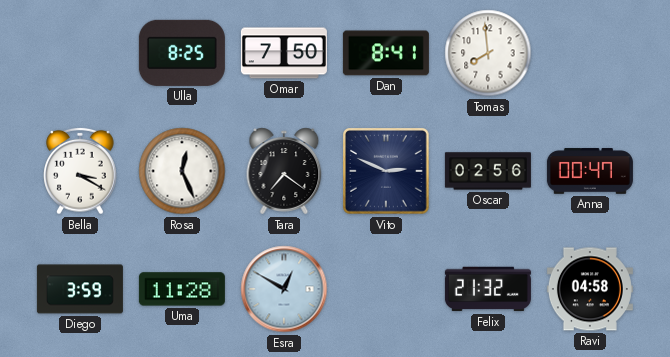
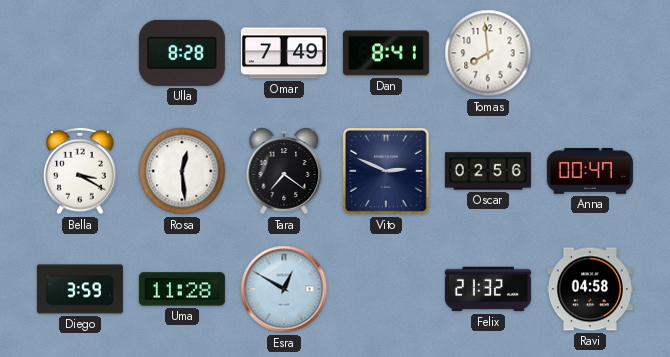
Ulla: 8:25 -> 8:28 (182, 53)
Omar: 7:50 -> 7:49 (284, 53)
Rosa: 12:26 -> 12:29 (182, 171)
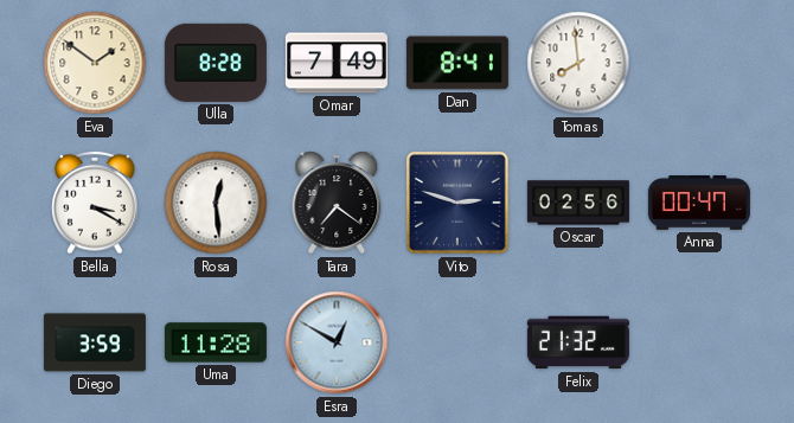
Eva: none -> 1:51 (95, 63)
Vito: 2:49 -> 2:48 (459, 204)
Ravi: 04:58 -> none (590, 289)
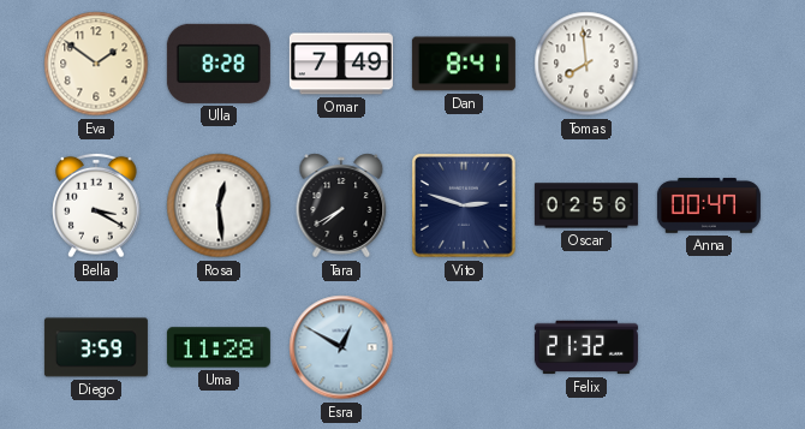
Tara: 7:21 -> 7:40 (341, 205)
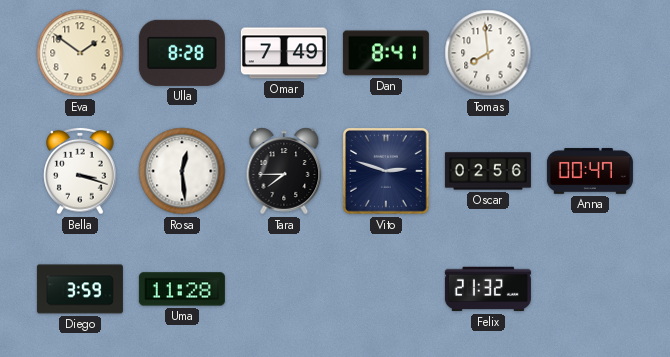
Bella: 3:20 -> 3:18 (80, 171)
Tara: 7:40 -> 7:45 (284, 171)
Esra: 12:50 -> none (341, 347)
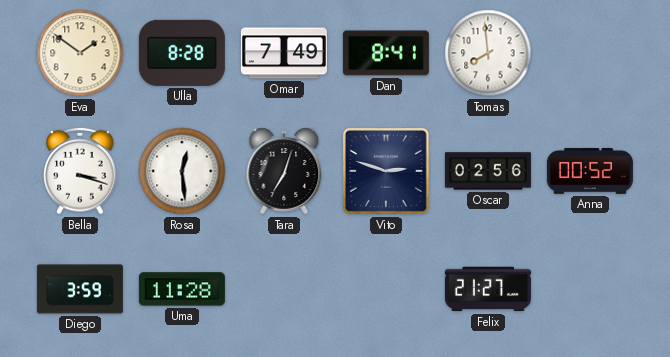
Tara: 7:45 -> 7:03 (284, 171)
Anna: 00:47 -> 00:52 (590, 171)
Felix: 21:32 -> 21:27 (488, 289)
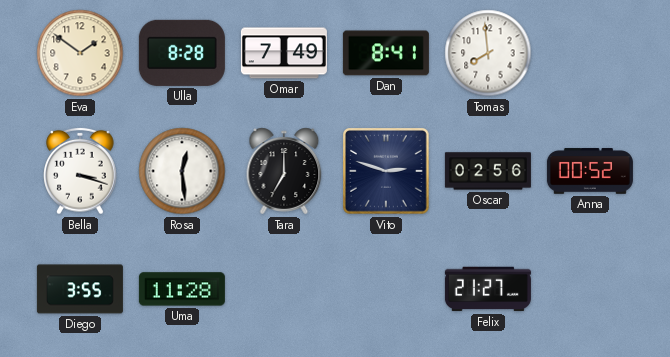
Tara: 7:03 -> 7:00 (284, 171)
Diego: 3:59 -> 3:55 (80, 289)
